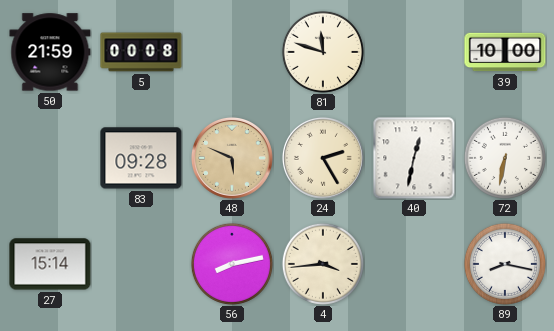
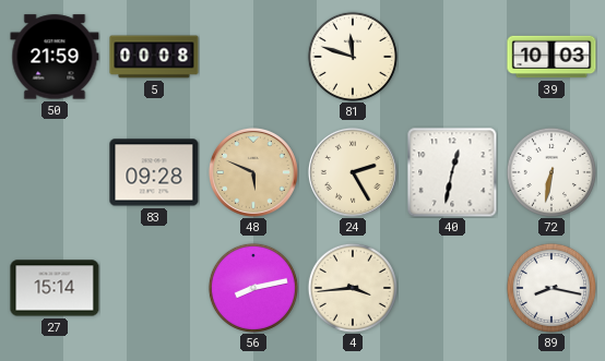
39: 10:00 -> 10:03 (551, 57)
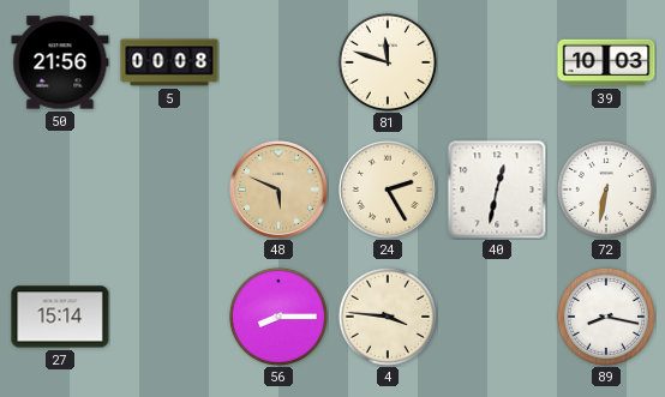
50: 21:59 -> 21:56 (60, 62)
83: 09:28 -> none (154, 172)
56: 8:13 -> 8:15 (278, 317)
4: 3:44 -> 3:46 (388, 317)
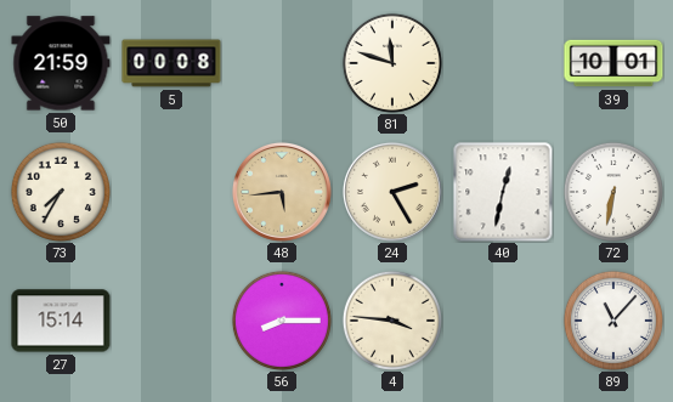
50: 21:56 -> 21:59 (61, 63)
39: 10:03 -> 10:01 (613, 63)
73: none -> 7:35 (61, 192)
48: 5:49 -> 5:44 (282, 192)
89: 8:17 -> 11:07 (613, 321)
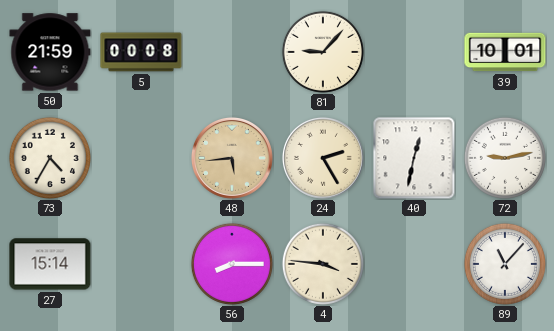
81: 11:48 -> 9:07 (323, 52)
73: 7:35 -> 4:35 (50, 158)
72: 6:32 -> 9:13 (505, 158)
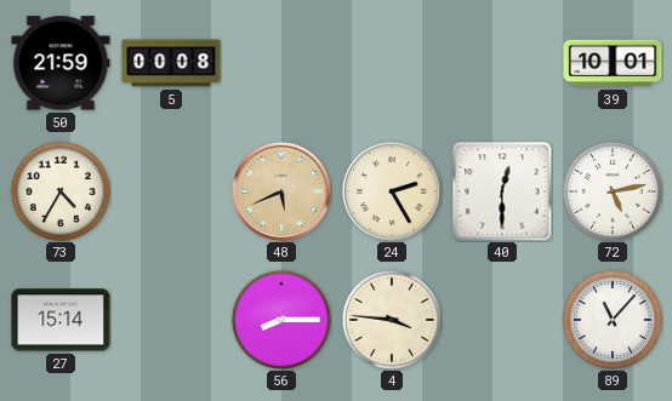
81: 9:07 -> none (323, 52)
48: 5:44 -> 5:41 (281, 191)
40: 12:32 -> 12:30 (502, 191)
72: 9:13 -> 5:13 (613, 191)
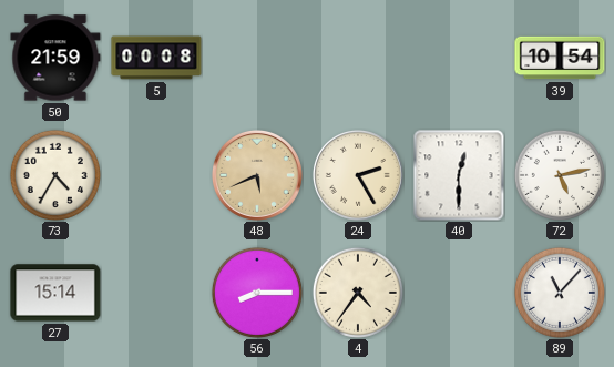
39: 10:01 -> 10:54 (560, 58)
4: 3:46 -> 4:36 (358, 293)
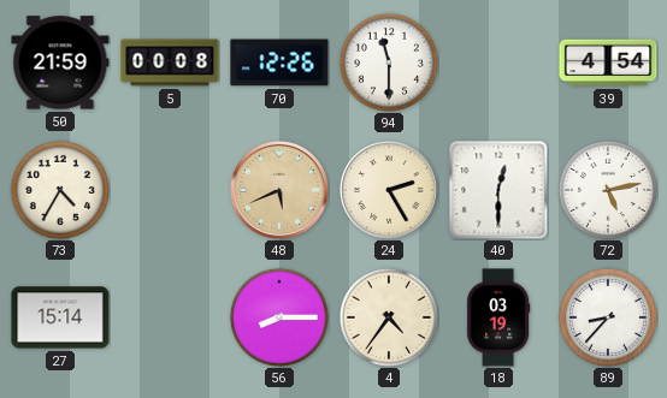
70: none -> 12:26 (279, 63)
94: none -> 11:30 (389, 63)
39: 10:54 -> 4:54 (608, 63)
18: none -> 03:19 (498, 317)
89: 11:07 -> 8:37 (608, 317)
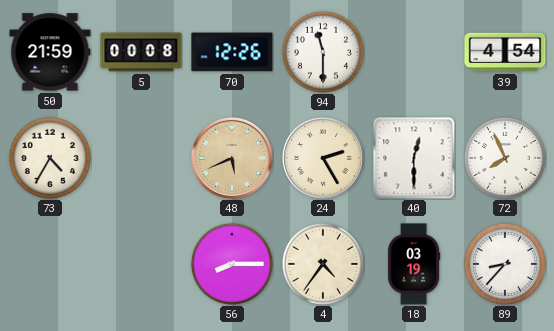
72: 5:13 -> 7:56 (505, 158)
27: 15:14 -> none (60, 317)
